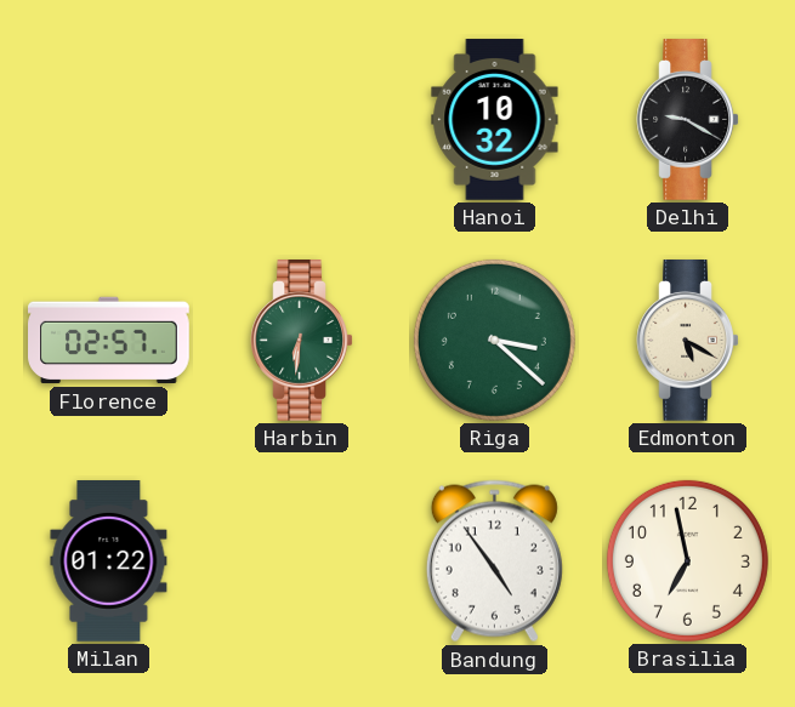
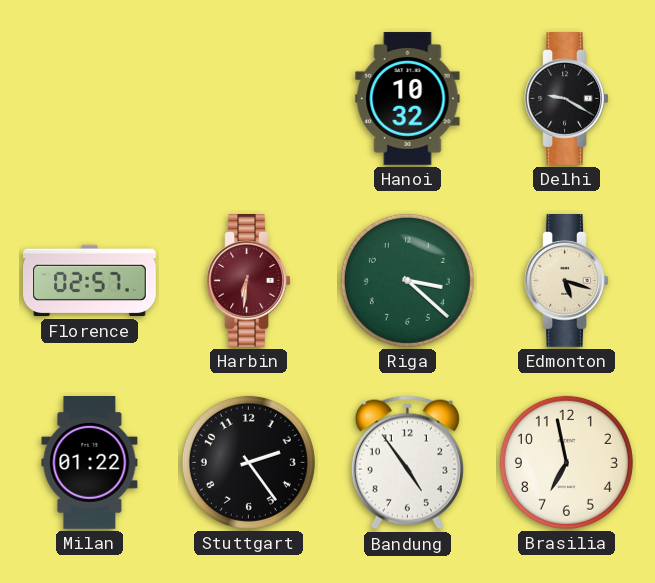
Harbin dial: green -> burgundy (249, 281)
Edmonton: 5:20 -> 5:18 (567, 281)
Stuttgart: none -> 2:24 (248, 462)
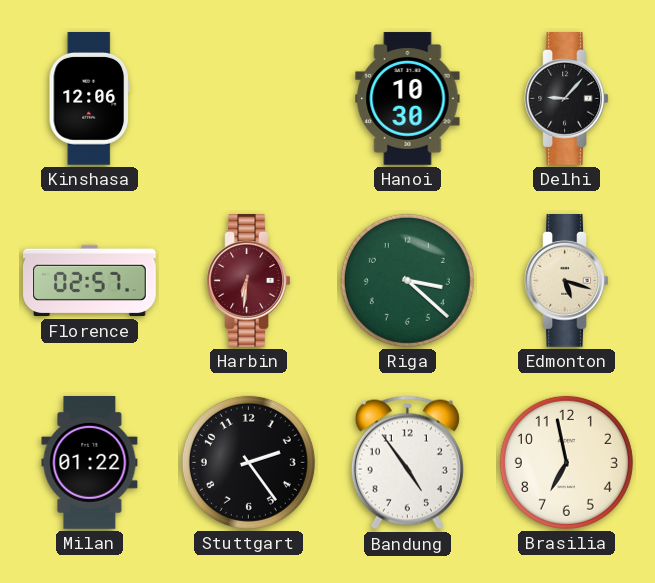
Kinshasa: none -> 12:06 (89, 99)
Hanoi: 10:32 -> 10:30 (408, 99)
Delhi: 9:20 -> 9:07 (567, 99)
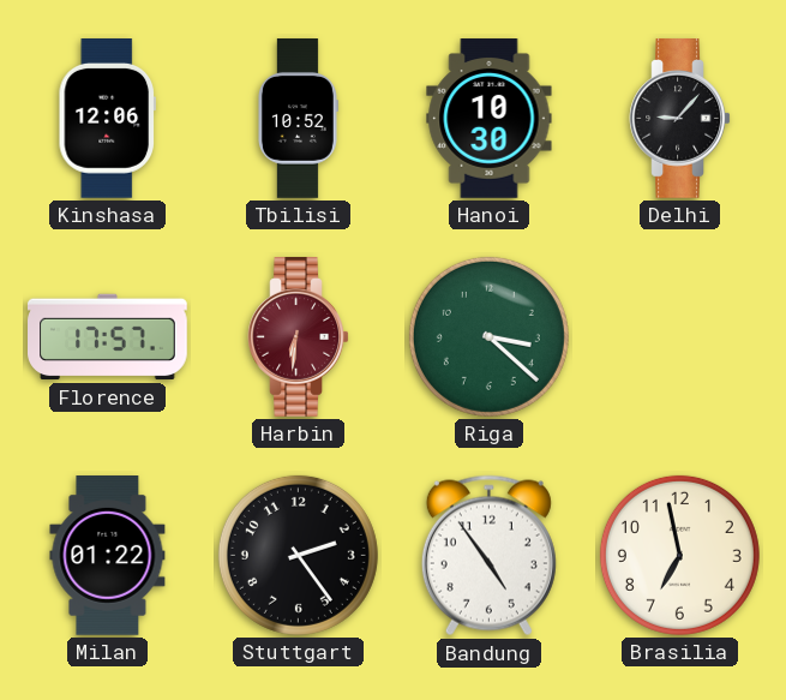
Tbilisi: none -> 10:52 (299, 119)
Florence: 02:57 -> 17:57 (108, 337)
Edmonton: 5:18 -> none (567, 281)
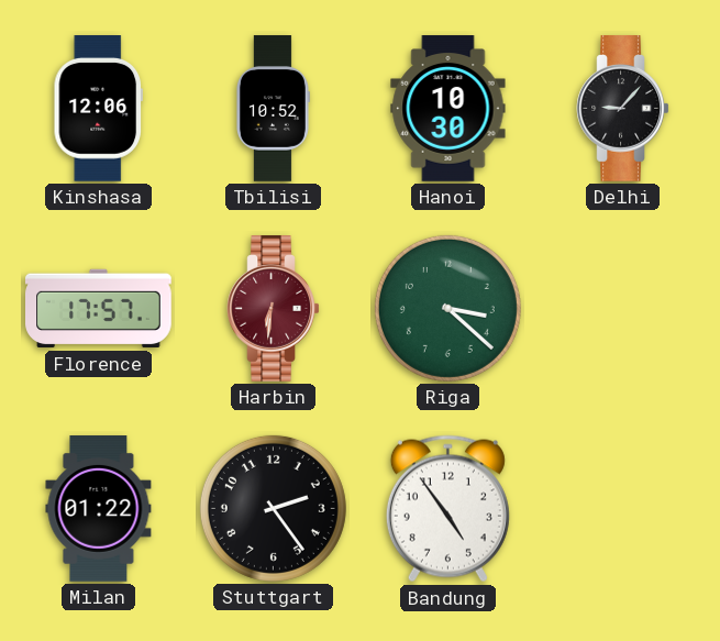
Brasilia: 6:58 -> none (679, 555)
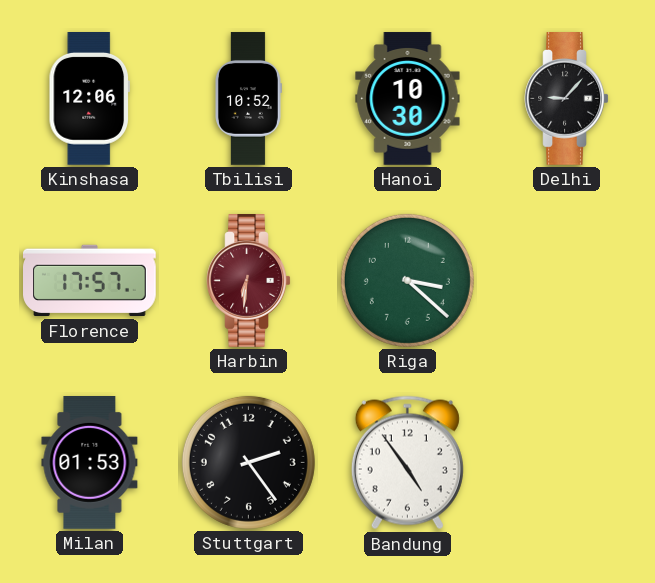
Milan: 01:22 -> 01:53 (90, 463)
